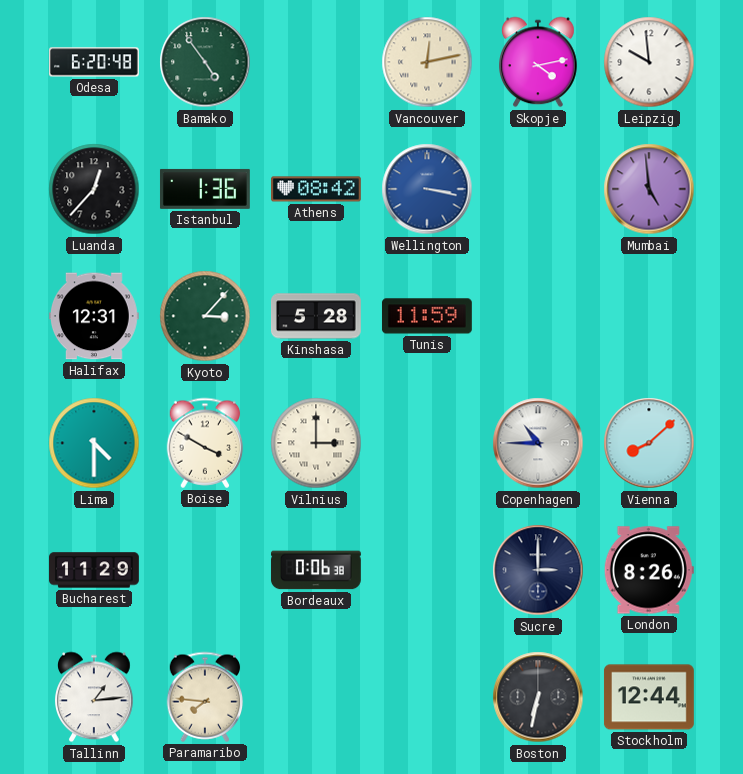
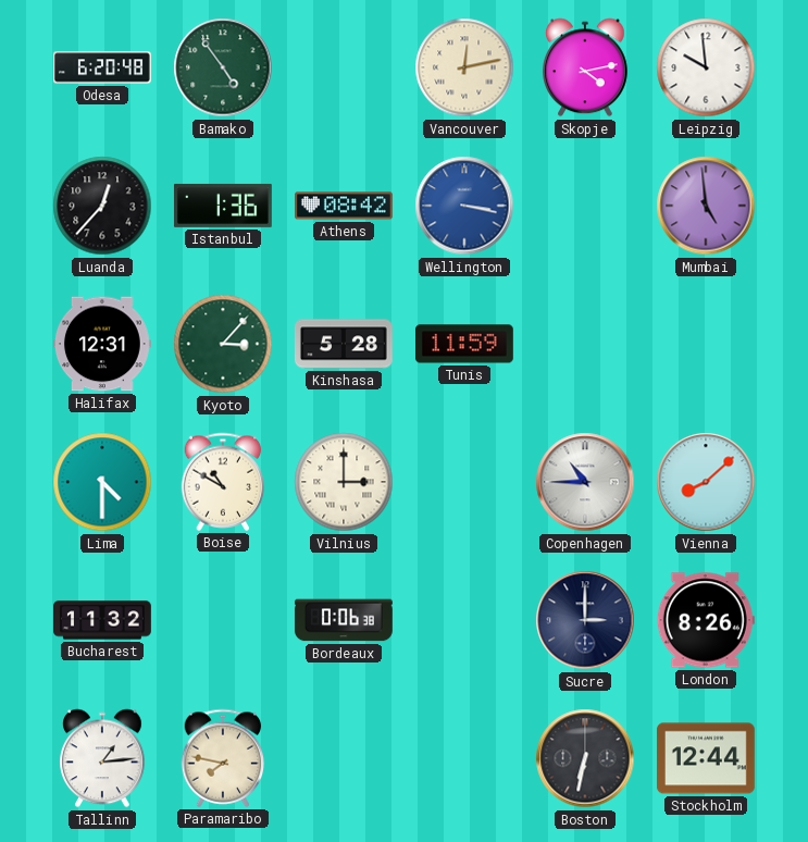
Boise: 3:50 -> 10:50 (223, 482)
Bucharest: 11:29 -> 11:32 (103, 620)
Paramaribo: 7:46 -> 7:47 (223, 758)
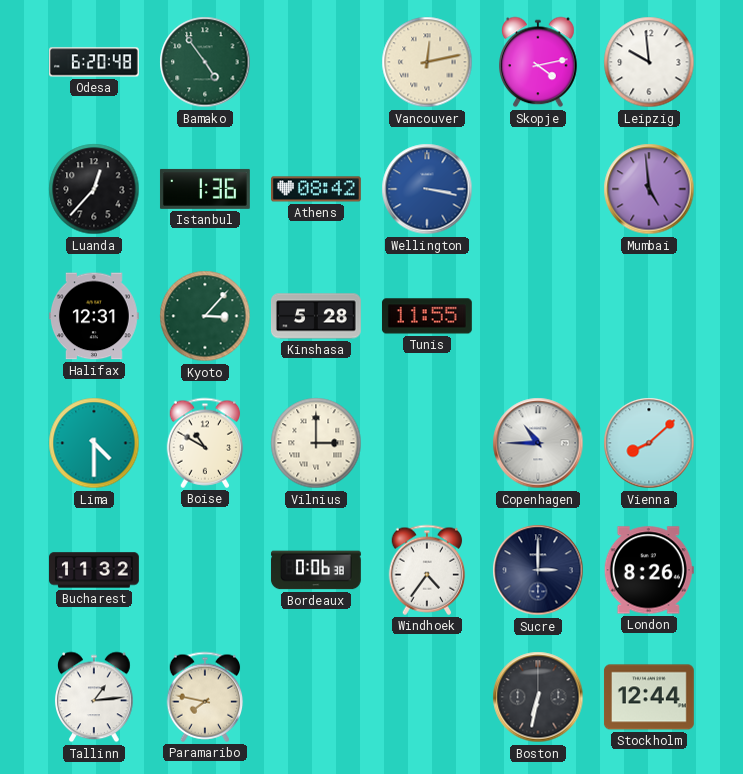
Tunis: 11:59 -> 11:55 (427, 316)
Windhoek: none -> 4:36 (427, 570)
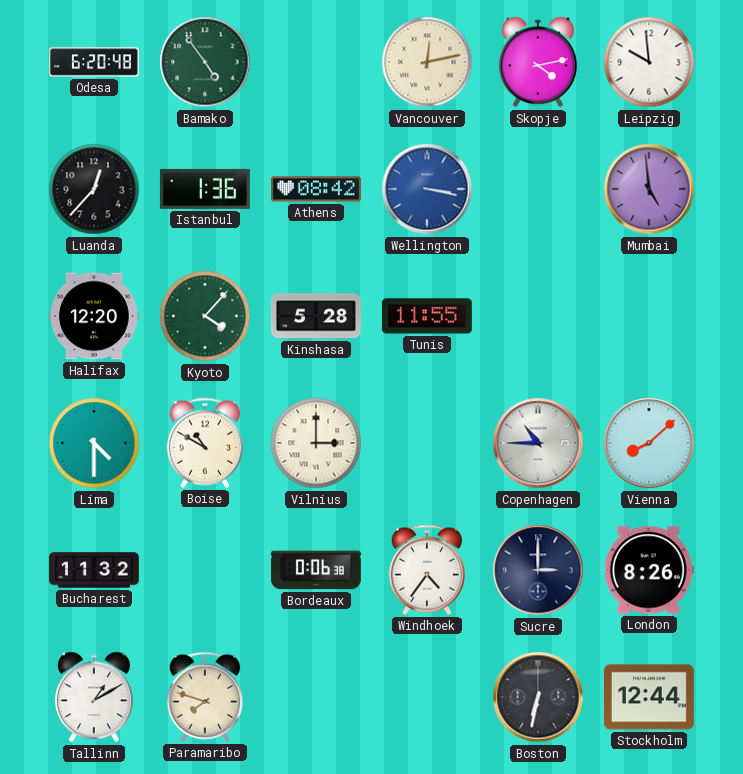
Halifax: 12:31 -> 12:20 (94, 316)
Kyoto: 3:07 -> 4:07 (205, 316)
Tallinn: 1:14 -> 1:10 (95, 697)
Paramaribo: 7:47 -> 7:48 (205, 697)
